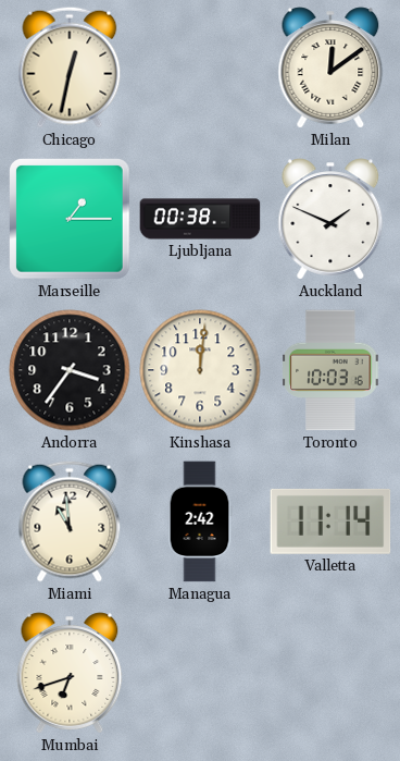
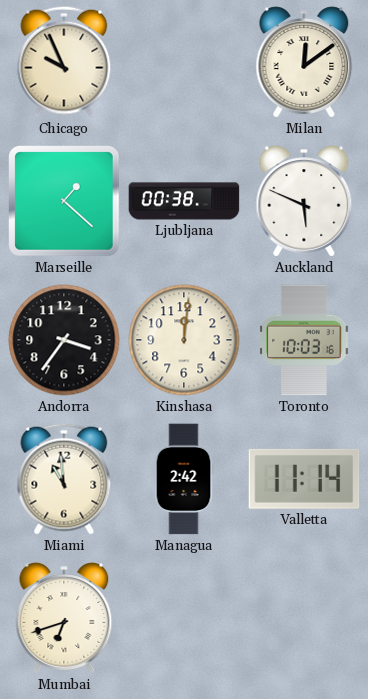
Chicago: 12:32 -> 9:56 (64, 62)
Marseille: 1:15 -> 1:22 (65, 202)
Auckland: 1:49 -> 5:49 (304, 201)
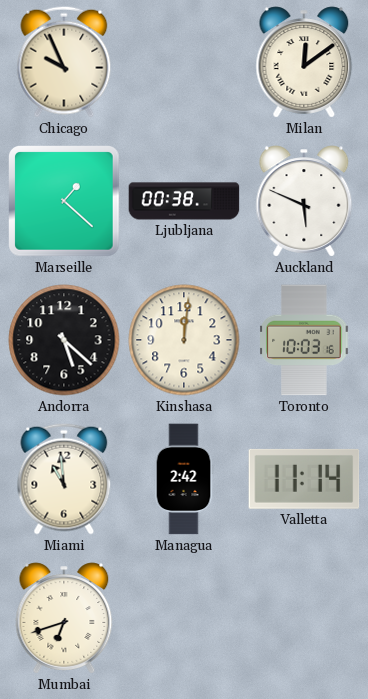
Andorra: 3:36 -> 5:22 (64, 340)
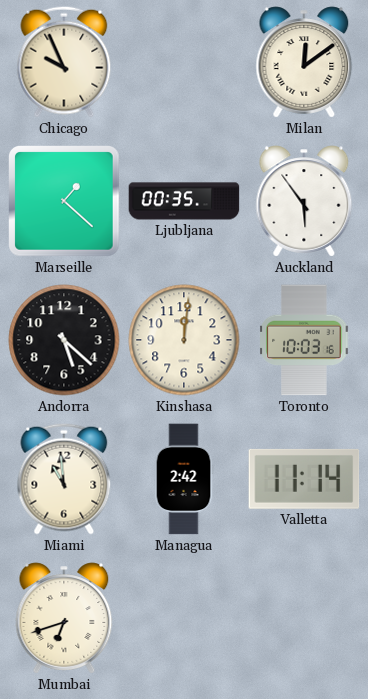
Ljubljana: 00:38 -> 00:35 (184, 201)
Auckland: 5:49 -> 5:54 (304, 201)
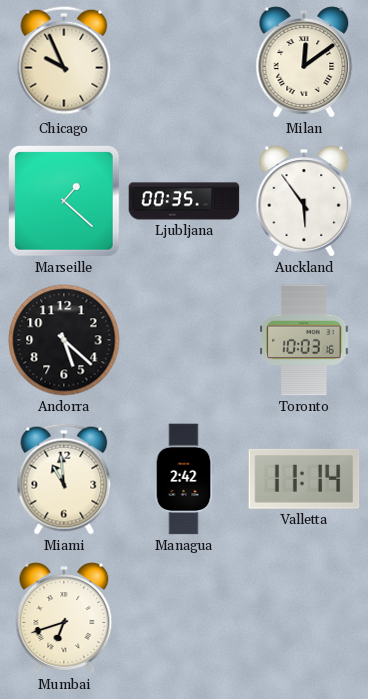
Kinshasa: 12:01 -> none (184, 340)
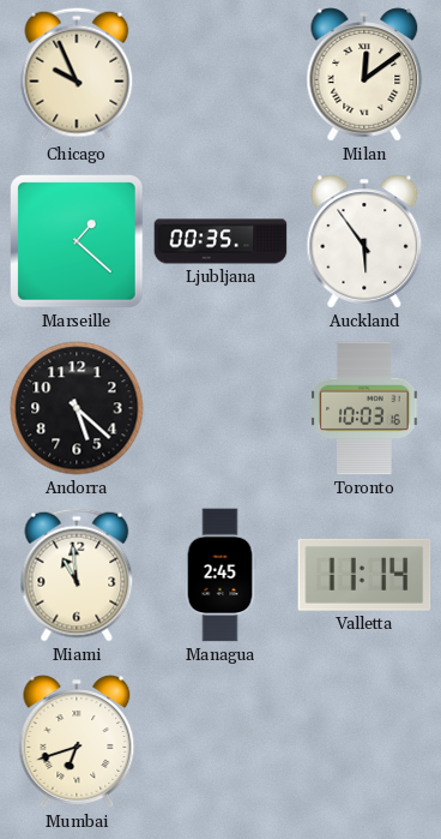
Managua: 2:42 -> 2:45 (220, 575)
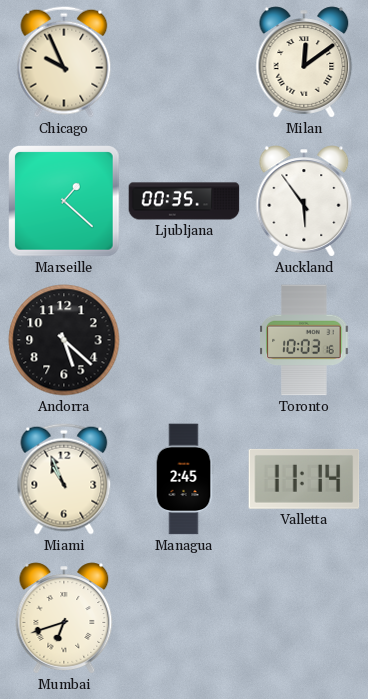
Miami: 10:59 -> 10:56 (64, 479)
